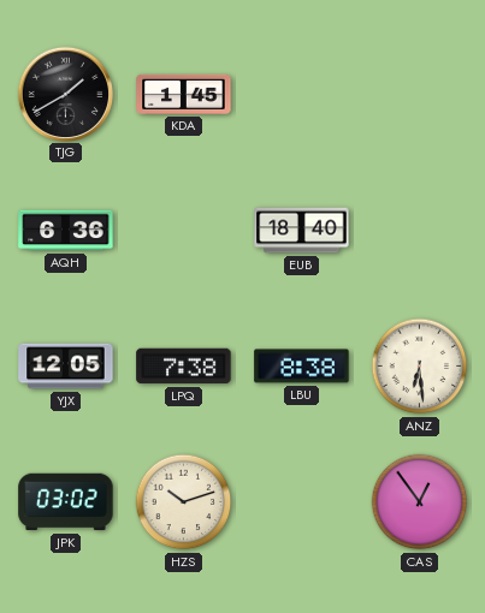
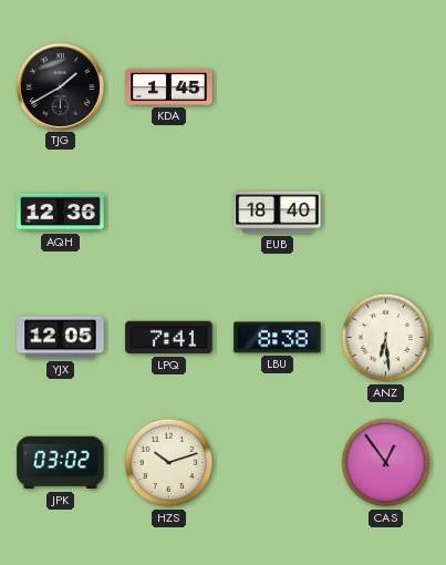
AQH: 6:36 -> 12:36 (61, 213)
LPQ: 7:38 -> 7:41 (169, 338)
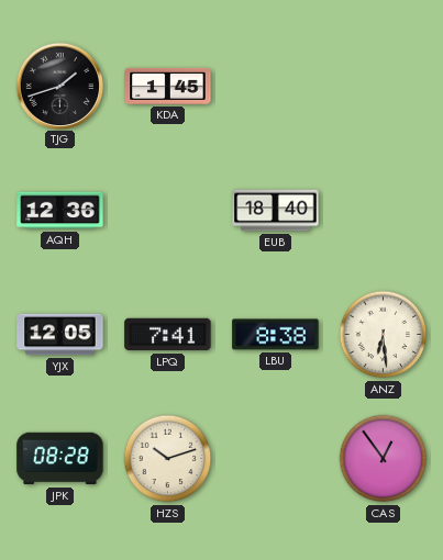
TJG: 1:40 -> 1:42 (59, 86)
JPK: 03:02 -> 08:28 (60, 459)
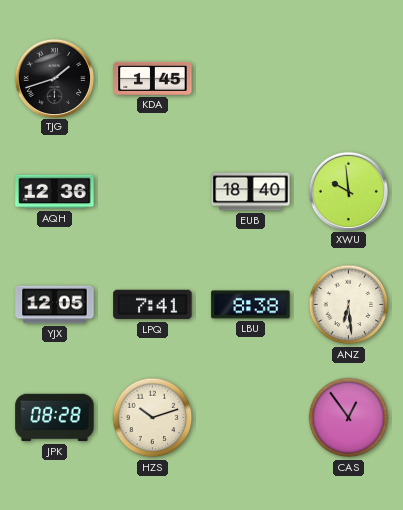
XWU: none -> 9:59 (348, 191)
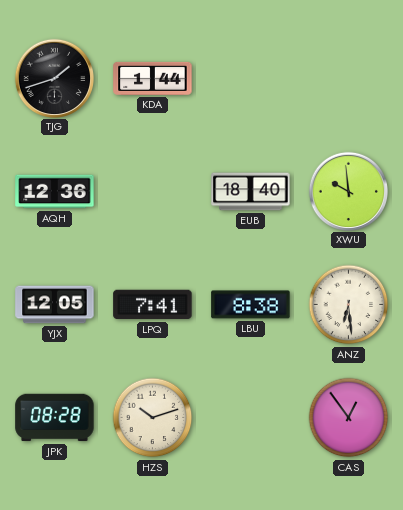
KDA: 1:45 -> 1:44 (153, 78)
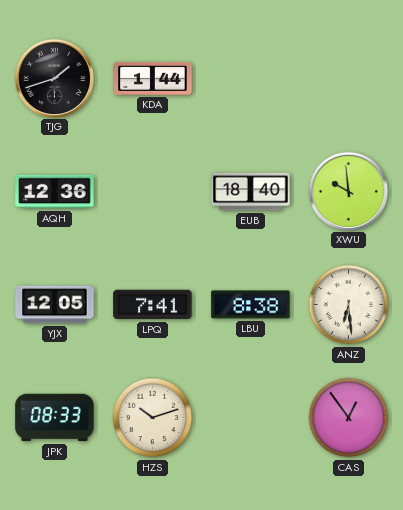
JPK: 08:28 -> 08:33 (55, 418)
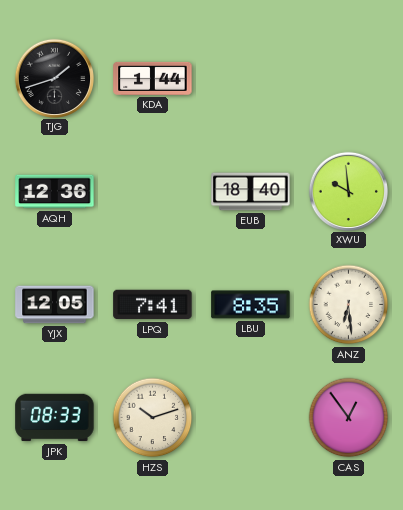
LBU: 8:38 -> 8:35 (251, 305)
